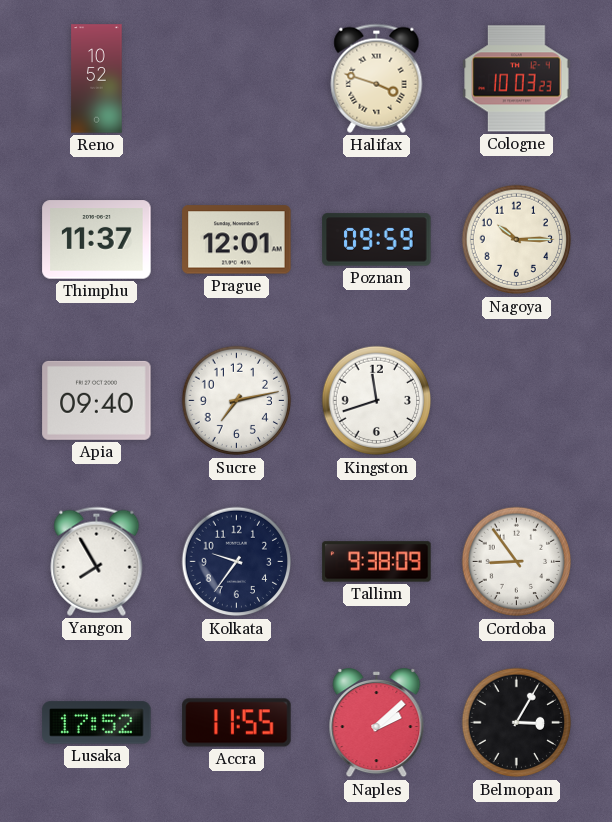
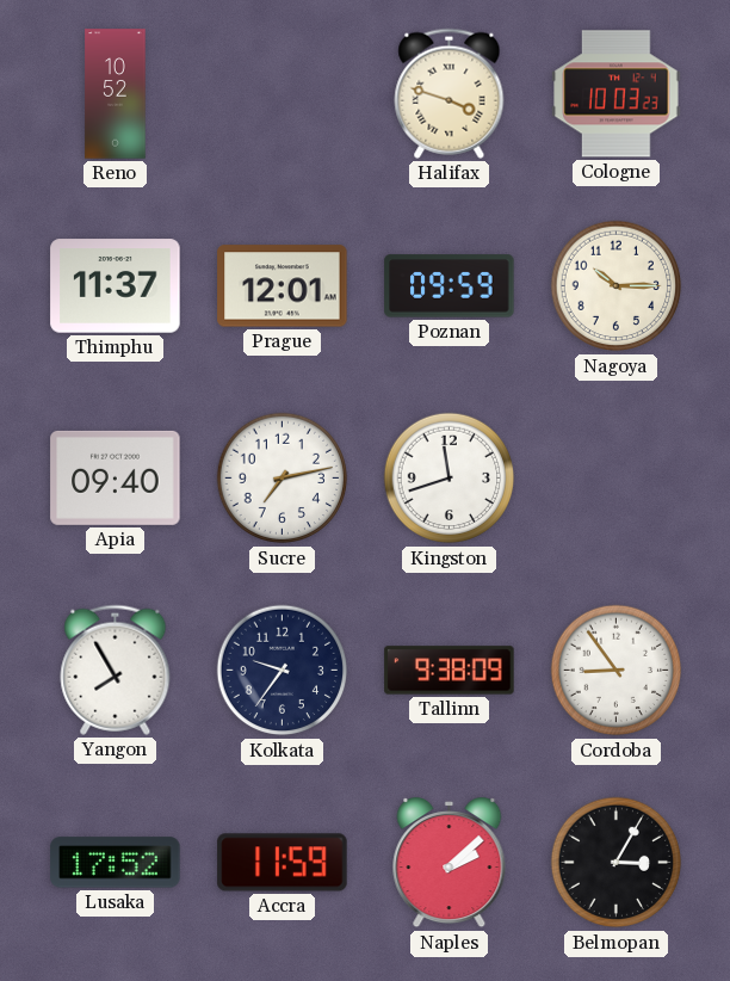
Accra: 11:55 -> 11:59 (283, 863)
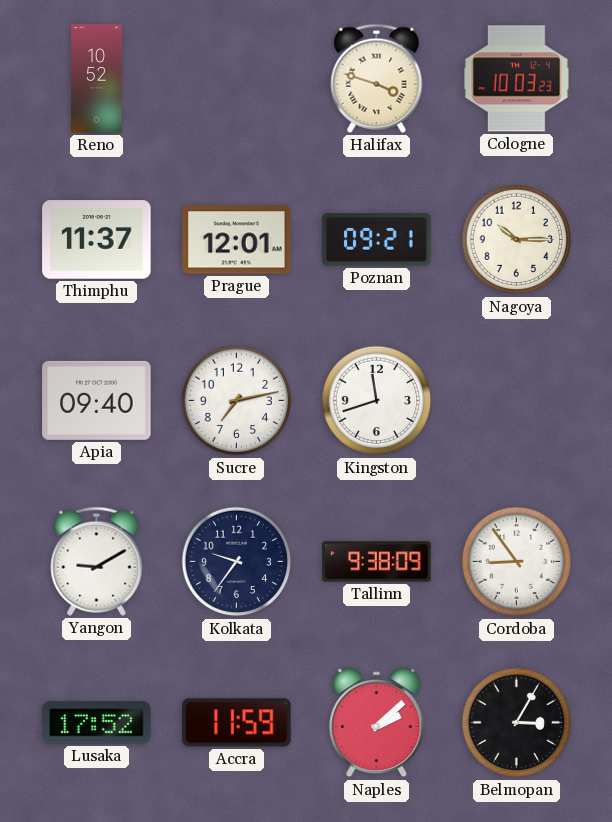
Poznan: 09:59 -> 09:21 (377, 240)
Yangon: 7:55 -> 9:10 (97, 561)
